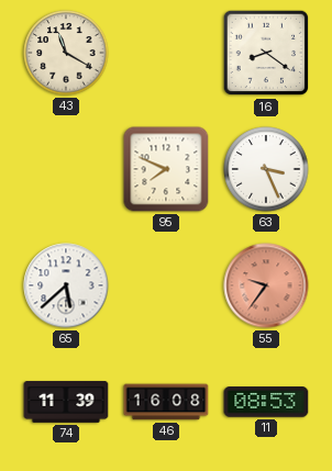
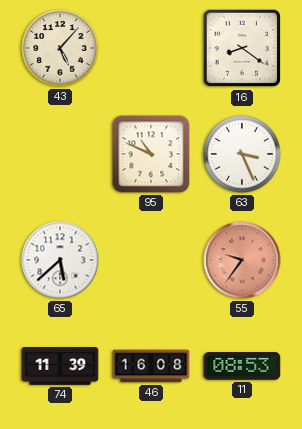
43: 11:20 -> 5:07 (60, 48)
95: 7:49 -> 10:49 (151, 154)
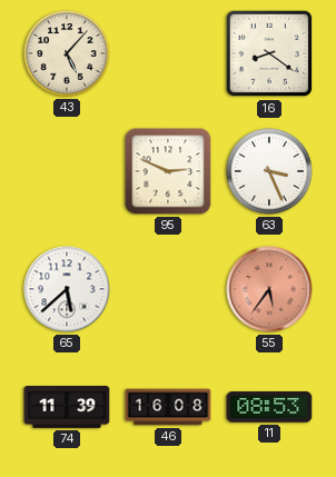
95: 10:49 -> 2:49 (168, 171)
55: 9:36 -> 5:36 (269, 289)
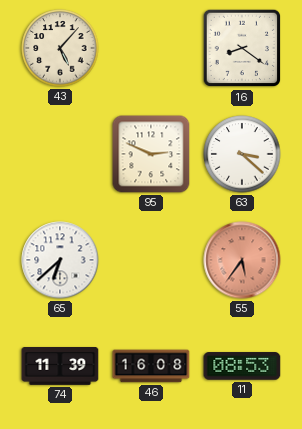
63: 3:26 -> 3:22 (242, 154)
65: 5:38 -> 6:38 (60, 260)
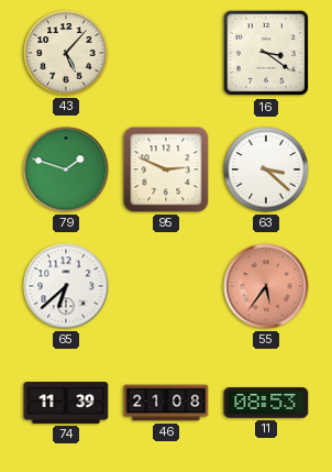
16: 8:21 -> 3:21 (266, 53)
79: none -> 1:48 (66, 169)
46: 16:08 -> 21:08 (166, 403)
